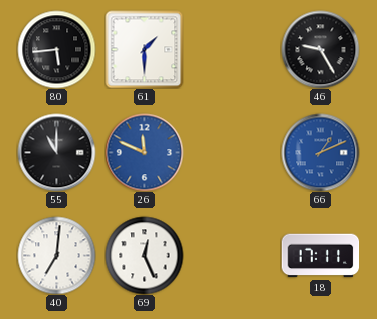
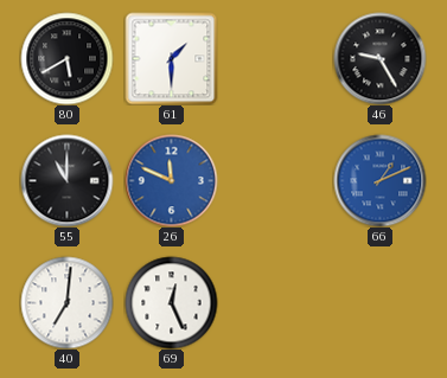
80: 5:44 -> 5:40 (66, 58)
18: 17:11 -> none (320, 256)
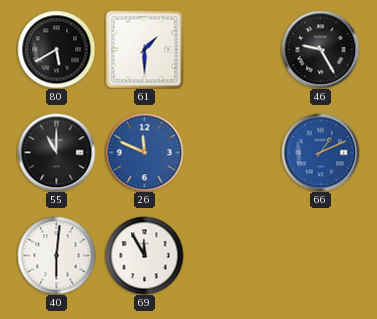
40: 7:01 -> 6:01 (56, 255)
69: 12:26 -> 11:55 (144, 255)
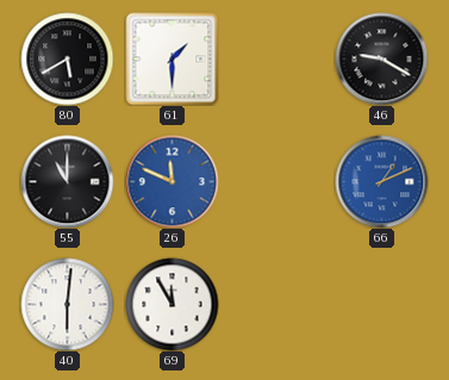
46: 9:25 -> 9:20 (381, 58)
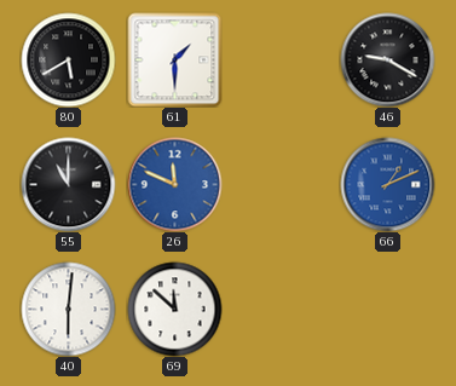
69: 11:55 -> 11:52 (174, 309)
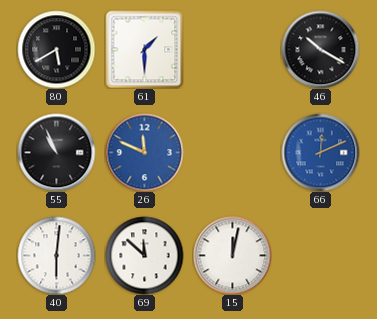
46: 9:20 -> 10:20 (320, 49)
55: 11:00 -> 10:56 (56, 152)
66: 1:11 -> 12:11 (320, 152)
15: none -> 12:02 (232, 255)
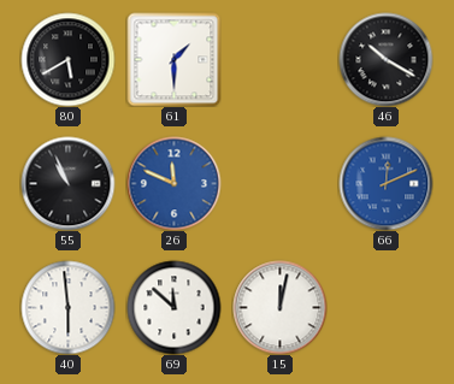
40: 6:01 -> 5:59 (67, 307)
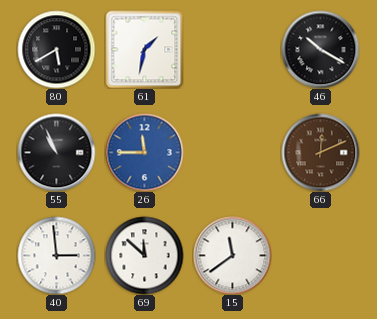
61: 1:30 -> 1:32 (144, 49)
26: 11:49 -> 11:45 (144, 152)
66 dial: blue -> brown (320, 152)
40: 5:59 -> 2:59 (56, 255)
15: 12:02 -> 11:39 (232, 255)
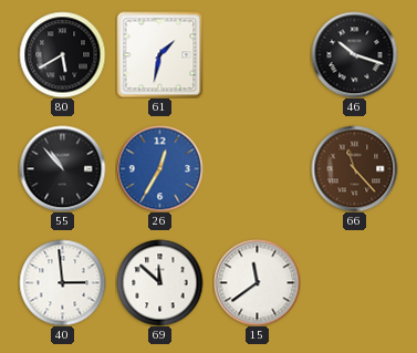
46: 10:20 -> 10:18 (354, 54)
55: 10:56 -> 10:53 (62, 168)
26: 11:45 -> 12:35 (159, 168)
66: 12:11 -> 11:23 (354, 168)
